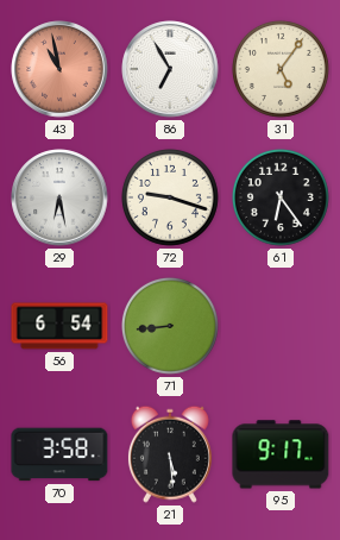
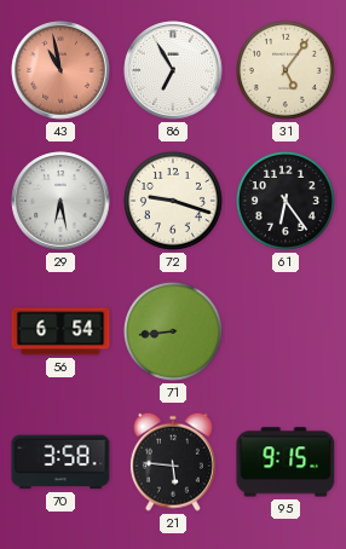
21: 5:29 -> 5:46 (173, 462)
95: 9:17 -> 9:15 (286, 462)
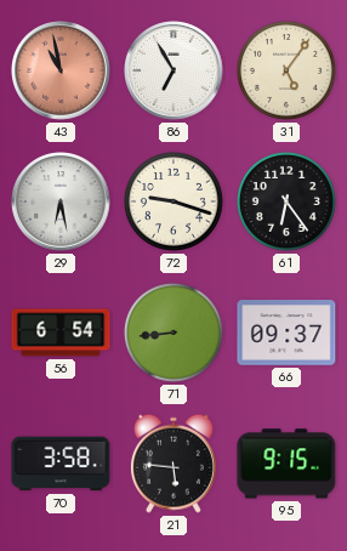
66: none -> 09:37 (286, 333)
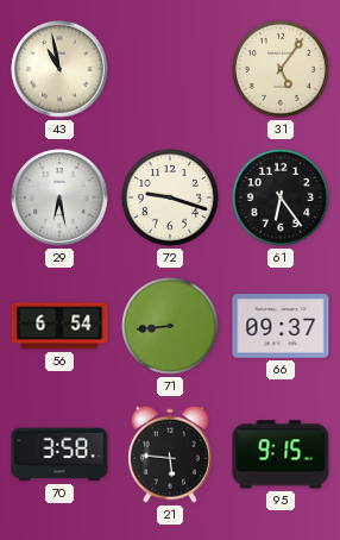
43 dial: salmon -> cream (59, 69)
86: 6:55 -> none (173, 70)
